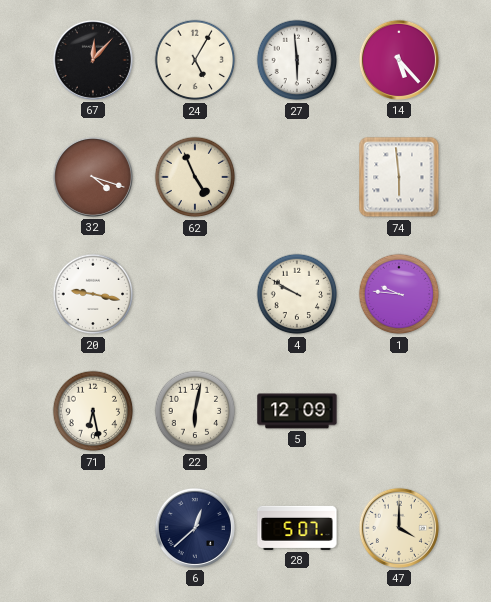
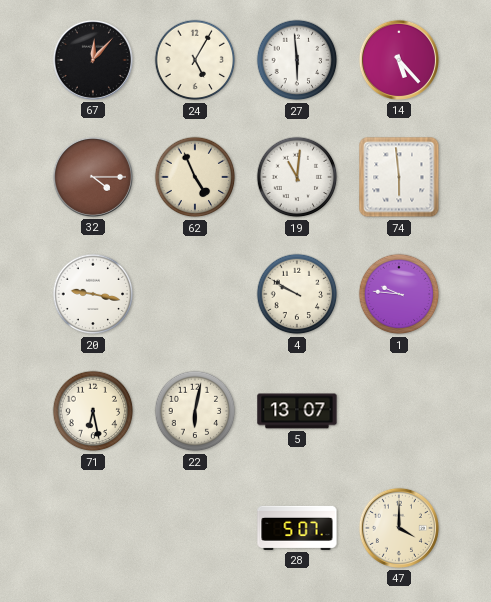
32: 4:18 -> 4:15 (93, 177)
19: none -> 11:01 (297, 177)
5: 12:09 -> 13:07 (297, 411)
6: 12:38 -> none (195, 528)
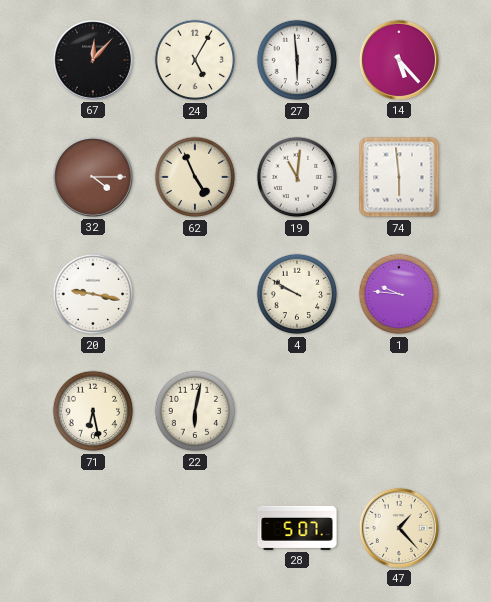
5: 13:07 -> none (297, 411)
47: 4:00 -> 1:23 (399, 528)
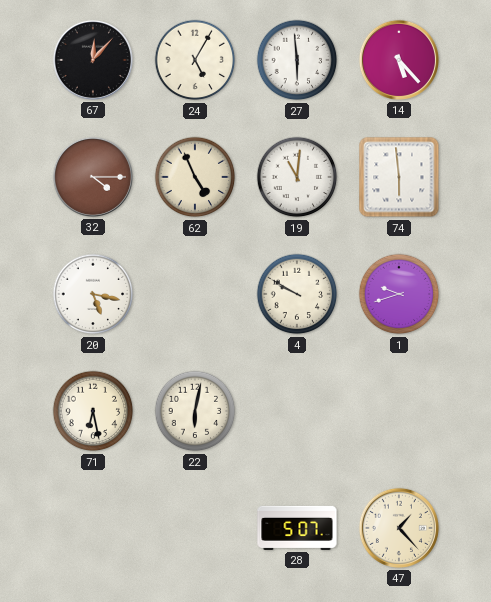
20: 9:17 -> 5:17 (93, 294)
1: 9:46 -> 9:42 (399, 294)
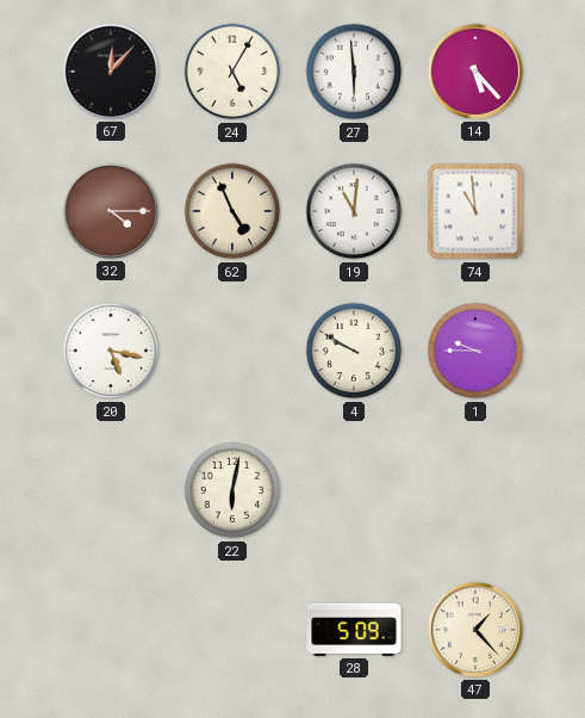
74: 5:59 -> 10:59 (475, 211)
1: 9:42 -> 9:45 (475, 351)
71: 6:28 -> none (93, 411)
28: 5:07 -> 5:09 (354, 630)
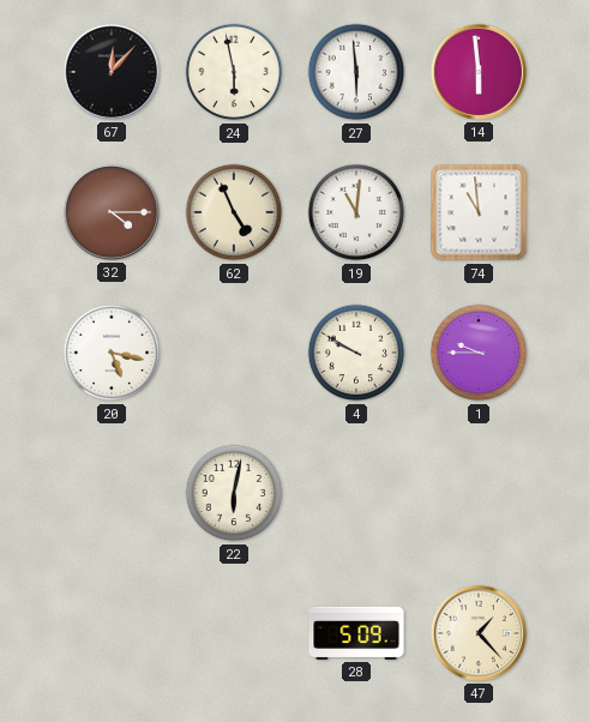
24: 5:05 -> 5:58 (234, 72)
14: 5:23 -> 5:59 (479, 72)
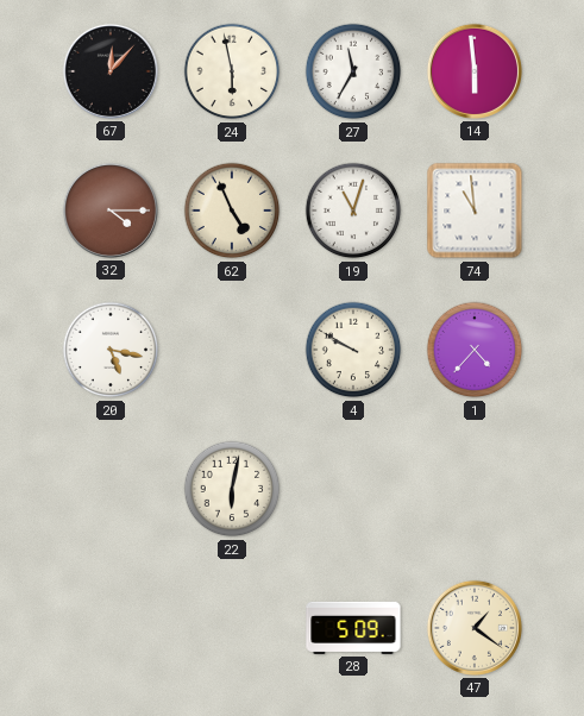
27: 5:59 -> 11:35 (353, 71)
19: 11:01 -> 11:03 (353, 211)
1: 9:45 -> 4:37 (475, 350)
47: 1:23 -> 1:21 (475, 628)
